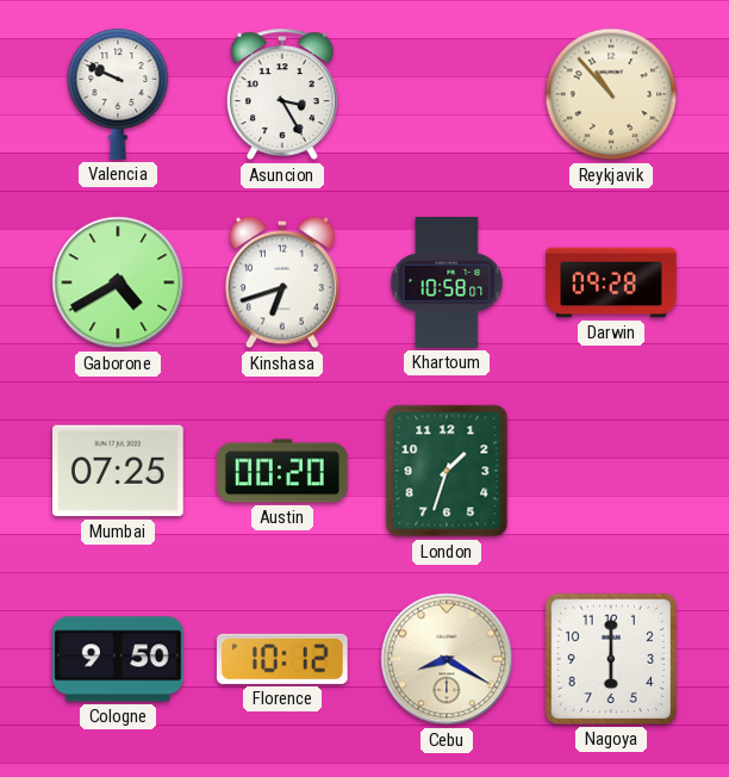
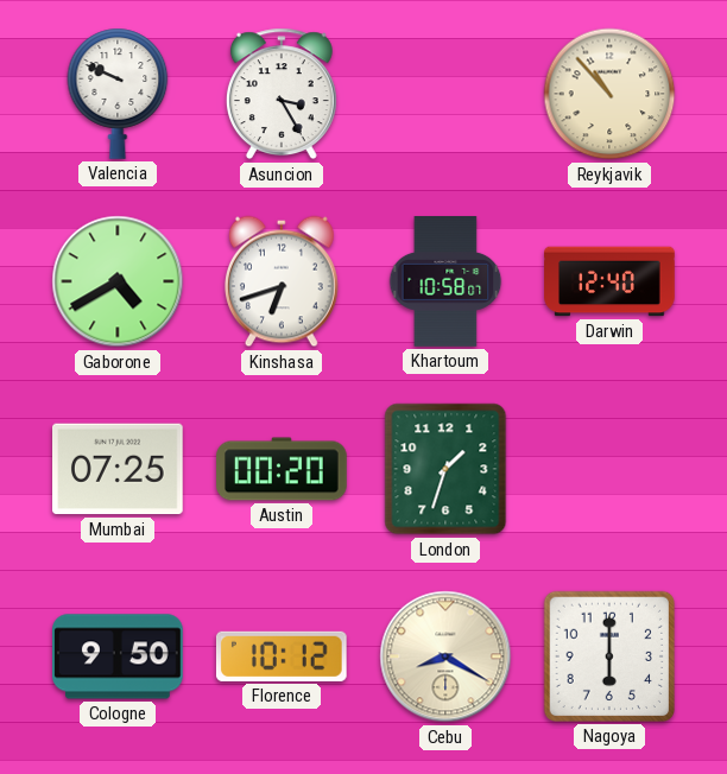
Darwin: 09:28 -> 12:40 (609, 281)
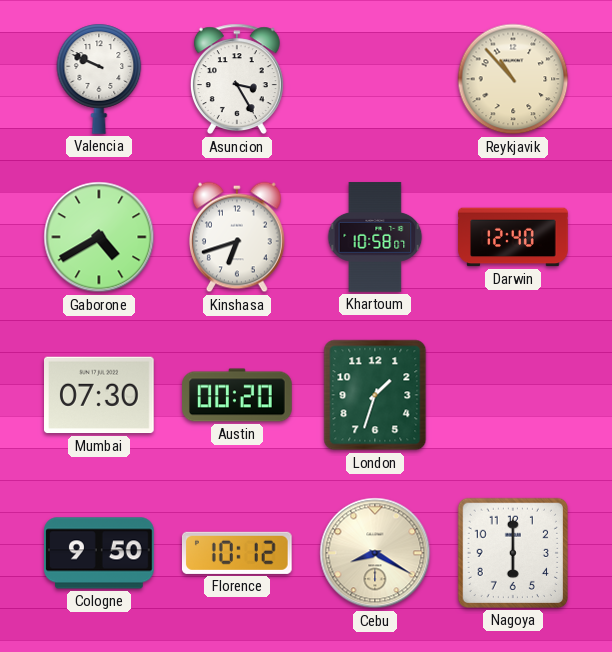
Mumbai: 07:25 -> 07:30 (100, 395)
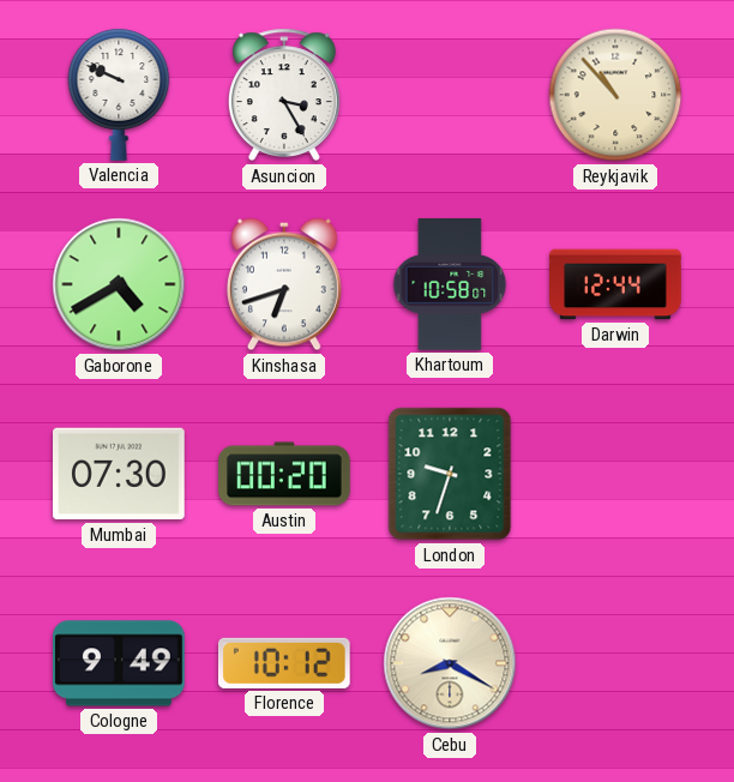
Darwin: 12:40 -> 12:44 (615, 284)
London: 1:33 -> 9:33 (450, 474)
Cologne: 9:50 -> 9:49 (120, 663)
Nagoya: 6:00 -> none (513, 553)
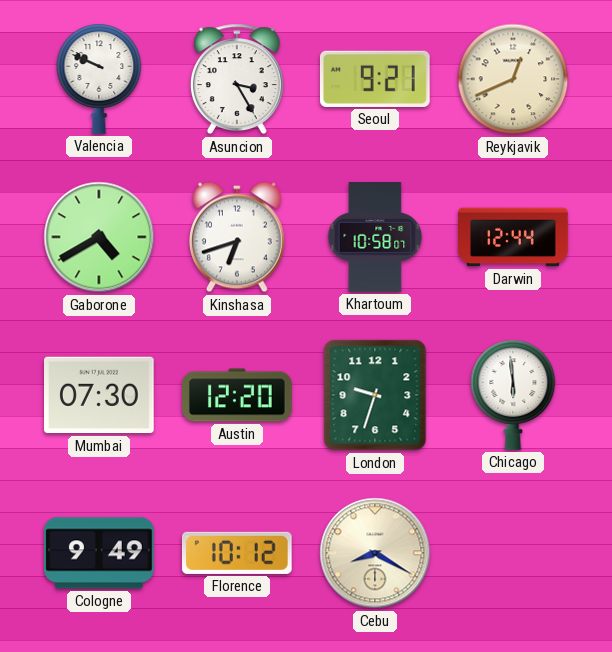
Seoul: none -> 9:21 (375, 79)
Reykjavik: 10:53 -> 12:41 (513, 79)
Austin: 00:20 -> 12:20 (237, 395)
Chicago: none -> 5:59 (513, 395)
